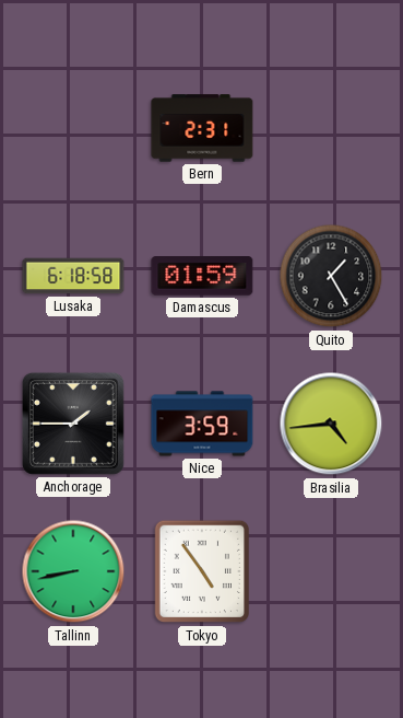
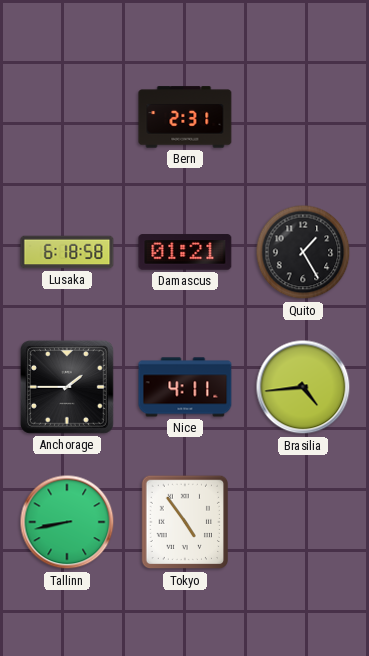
Damascus: 01:59 -> 01:21 (185, 252)
Nice: 3:59 -> 4:11 (185, 387)
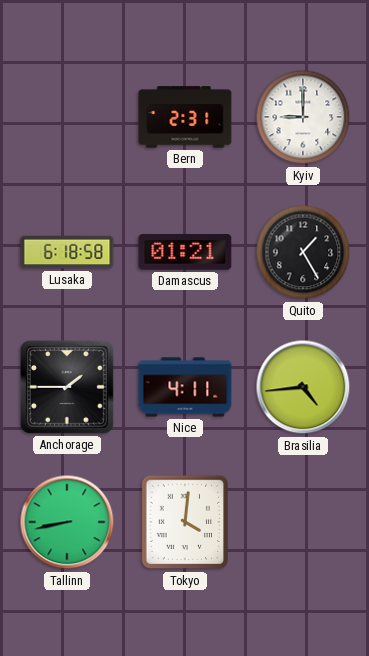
Kyiv: none -> 9:00 (303, 117)
Tokyo: 4:54 -> 4:01 (184, 522)
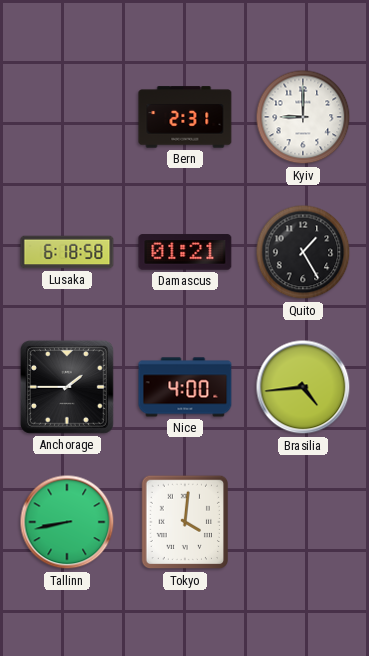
Nice: 4:11 -> 4:00 (185, 387)
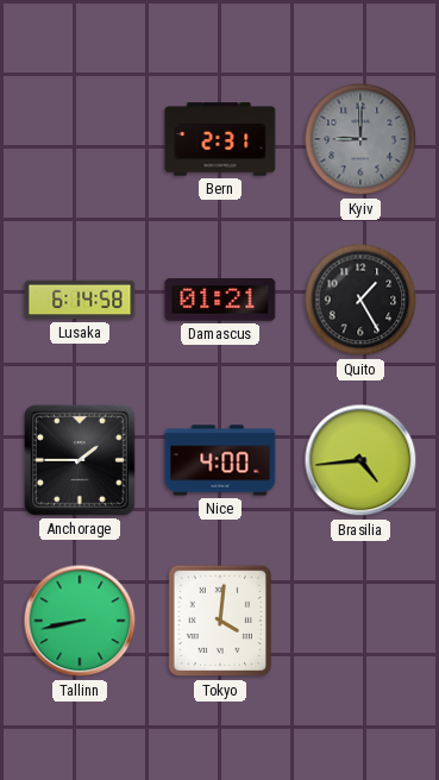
Kyiv dial: white -> grey (360, 139)
Lusaka: 6:18 -> 6:14 (80, 300)
